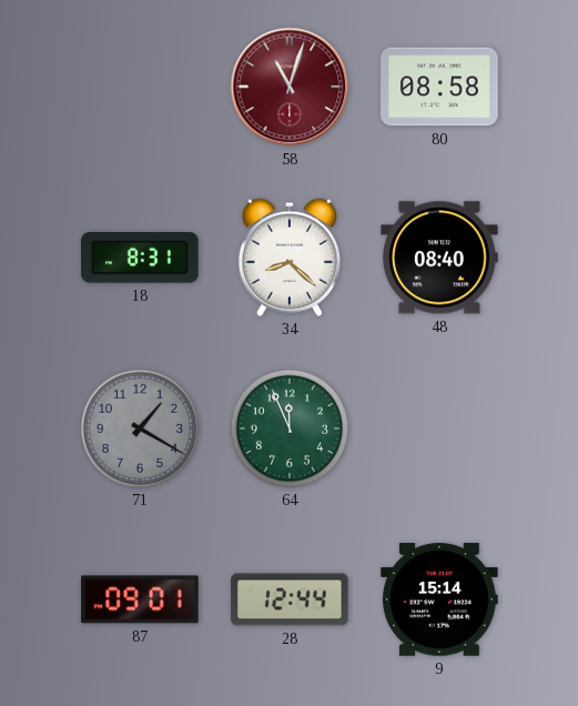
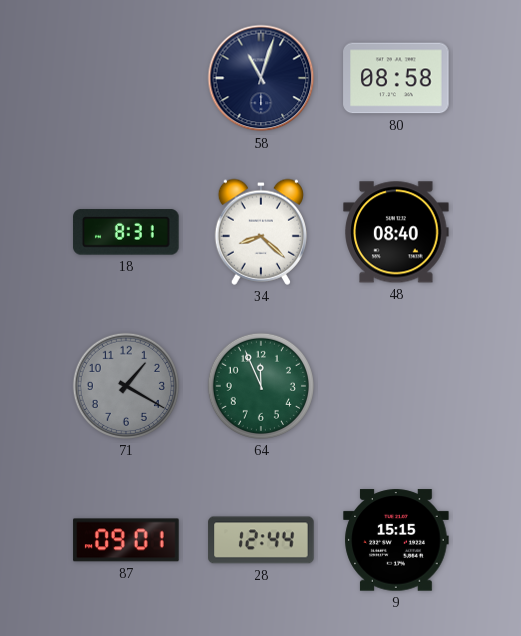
58 dial: burgundy -> navy (261, 78)
9: 15:14 -> 15:15 (396, 540)
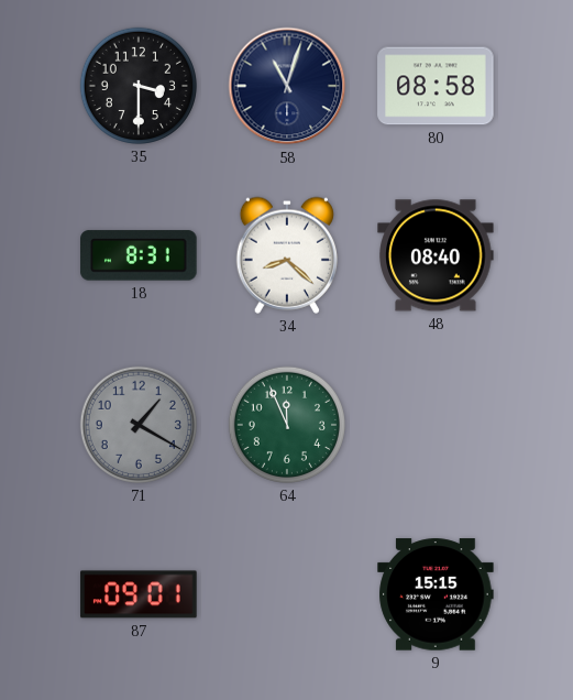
35: none -> 3:30 (139, 86)
28: 12:44 -> none (261, 540)
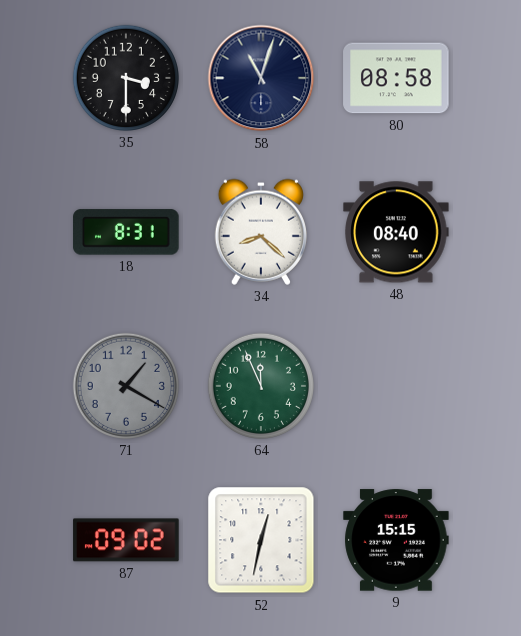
87: 09:01 -> 09:02 (126, 540)
52: none -> 12:32 (261, 540)
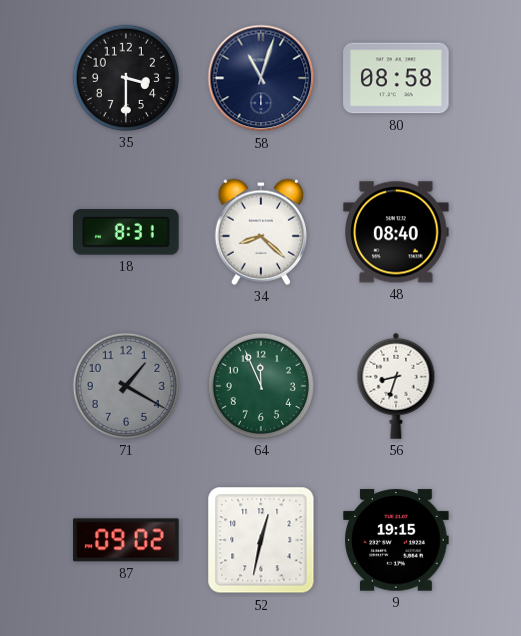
56: none -> 8:33 (396, 386)
9: 15:15 -> 19:15 (396, 540)
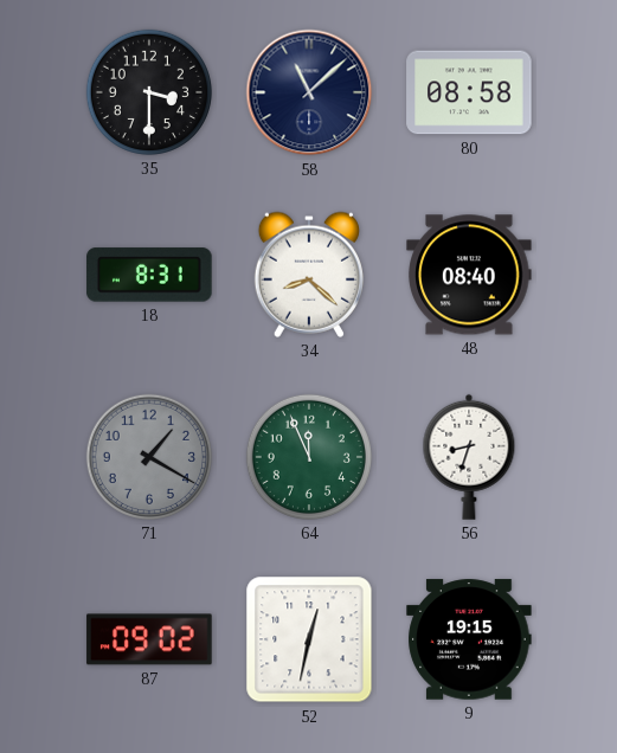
58: 11:03 -> 11:08 (309, 92)
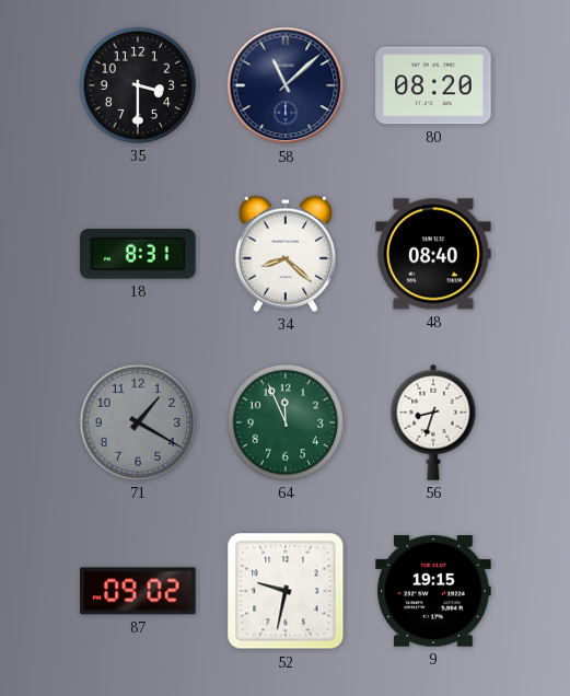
80: 08:58 -> 08:20 (433, 85)
52: 12:32 -> 9:32 (286, 591)
